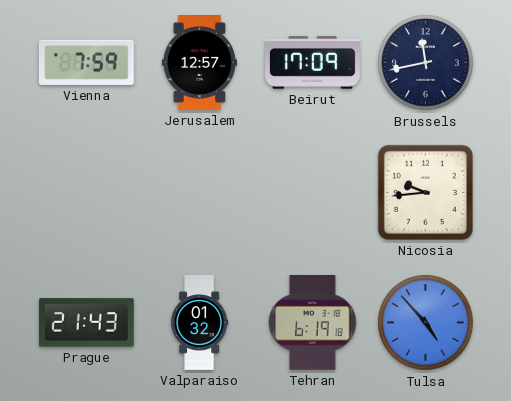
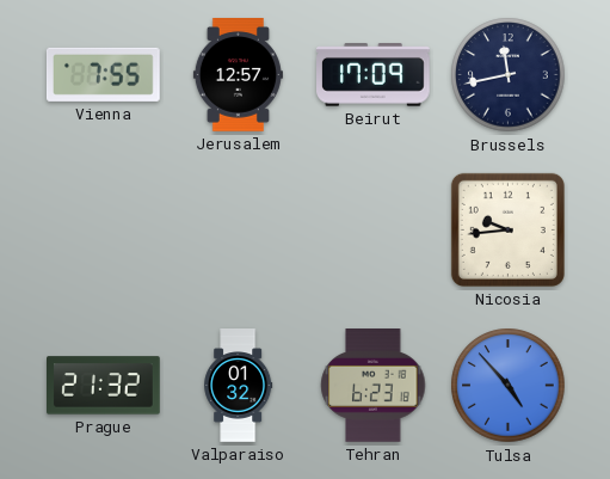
Vienna: 7:59 -> 7:55 (103, 74)
Prague: 21:43 -> 21:32 (104, 386)
Tehran: 6:19 -> 6:23 (374, 386)
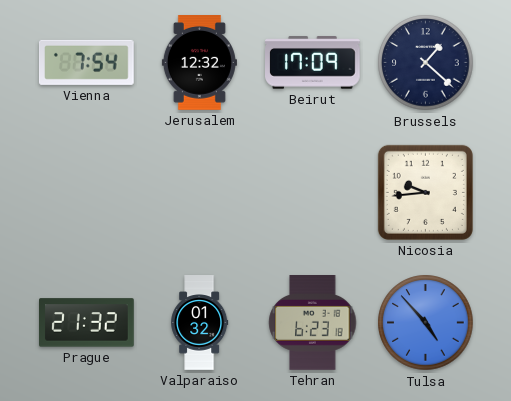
Vienna: 7:55 -> 7:54 (86, 62)
Jerusalem: 12:57 -> 12:32 (199, 63)
Brussels: 11:43 -> 1:22 (426, 63)
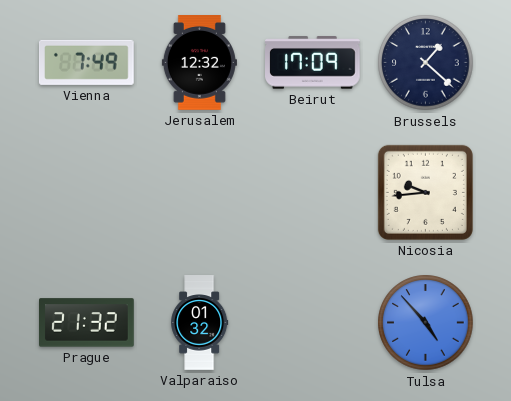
Vienna: 7:54 -> 7:49 (86, 62)
Tehran: 6:23 -> none (313, 323)
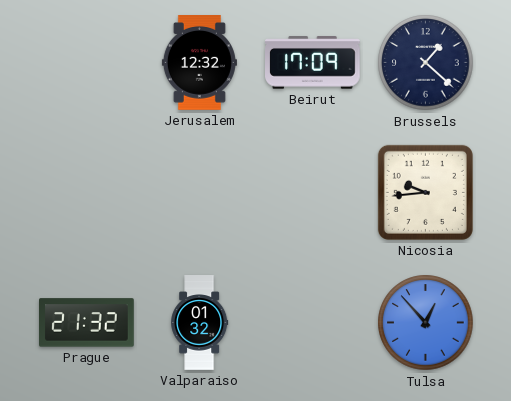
Vienna: 7:49 -> none (86, 62)
Tulsa: 4:53 -> 12:53 (426, 323)
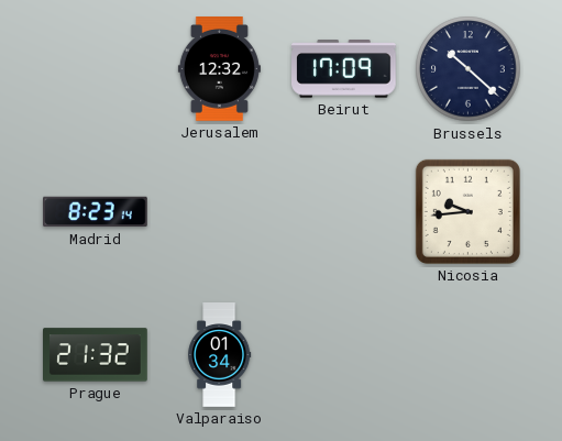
Brussels: 1:22 -> 10:22 (469, 69)
Madrid: none -> 8:23 (96, 212)
Valparaiso: 01:32 -> 01:34 (220, 355)
Tulsa: 12:53 -> none (426, 323)
